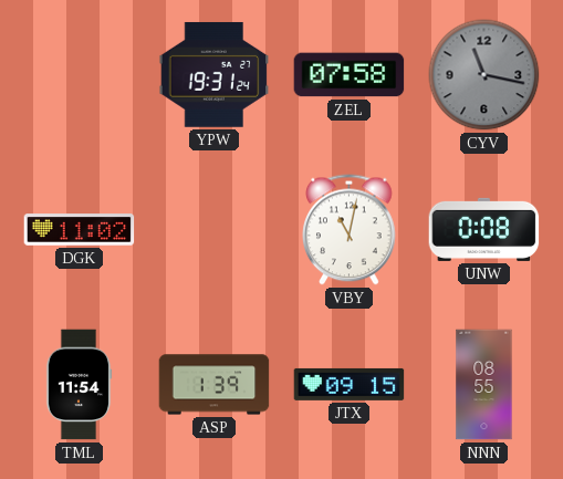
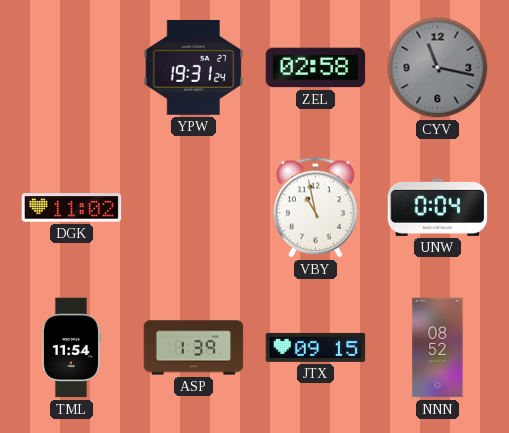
ZEL: 07:58 -> 02:58 (316, 68)
VBY: 11:02 -> 10:58 (316, 208)
UNW: 0:08 -> 0:04 (438, 207)
NNN: 08:55 -> 08:52 (438, 348)
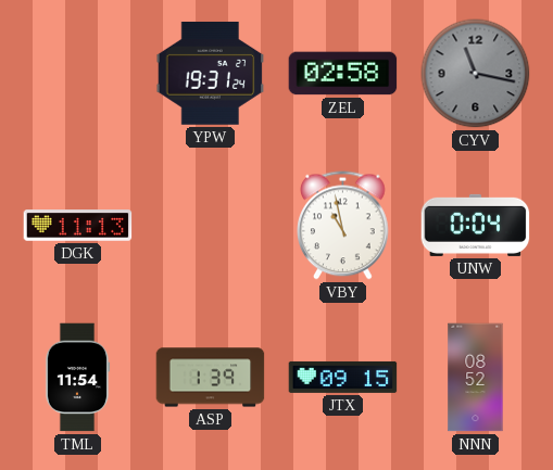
DGK: 11:02 -> 11:13 (78, 226)
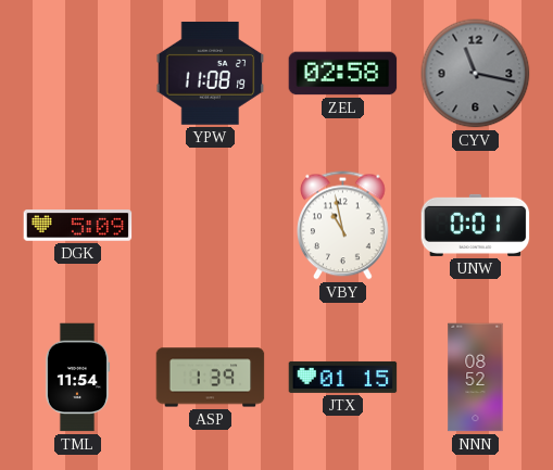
YPW: 19:31 -> 11:08 (211, 73)
DGK: 11:13 -> 5:09 (78, 226)
UNW: 0:04 -> 0:01 (476, 225)
JTX: 09:15 -> 01:15 (343, 377)
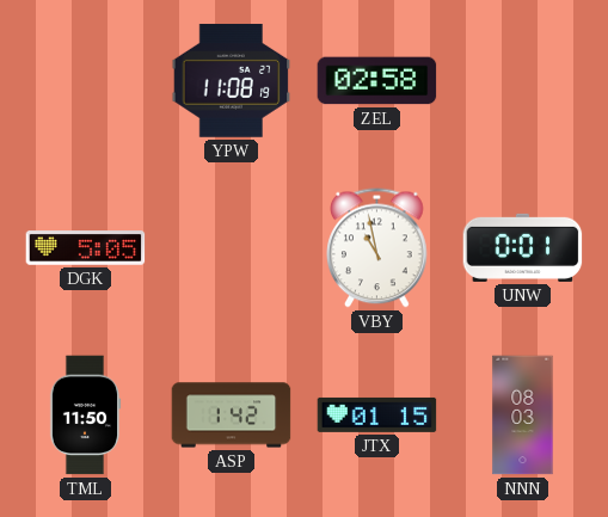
CYV: 11:17 -> none (476, 74)
DGK: 5:09 -> 5:05 (86, 248)
TML: 11:54 -> 11:50 (85, 416)
ASP: 1:39 -> 1:42 (232, 416)
NNN: 08:52 -> 08:03 (523, 416)
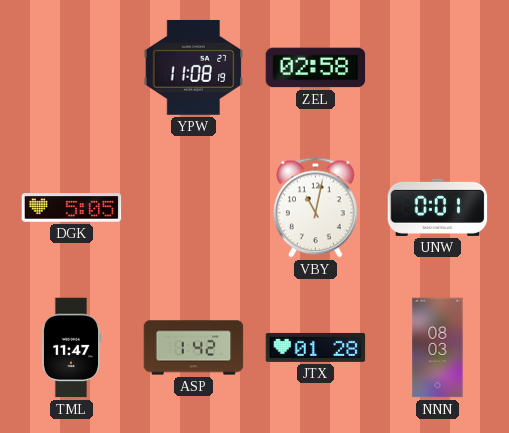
VBY: 10:58 -> 11:02 (316, 208)
TML: 11:50 -> 11:47 (71, 348)
JTX: 01:15 -> 01:28 (316, 347)
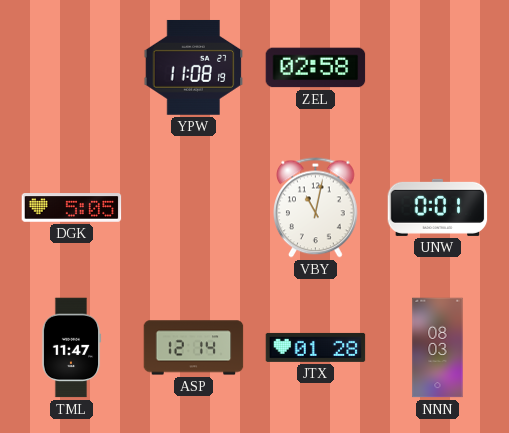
ASP: 1:42 -> 12:14 (194, 348)
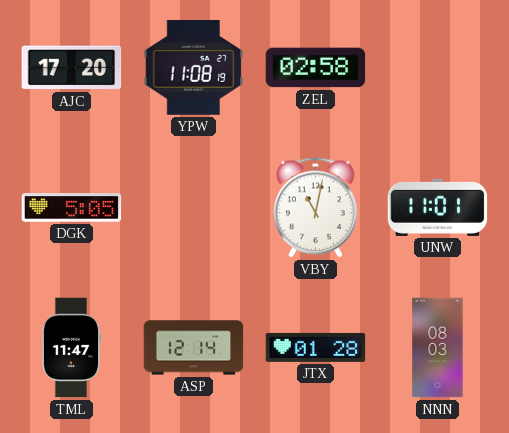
AJC: none -> 17:20 (72, 68)
UNW: 0:01 -> 11:01 (438, 207)
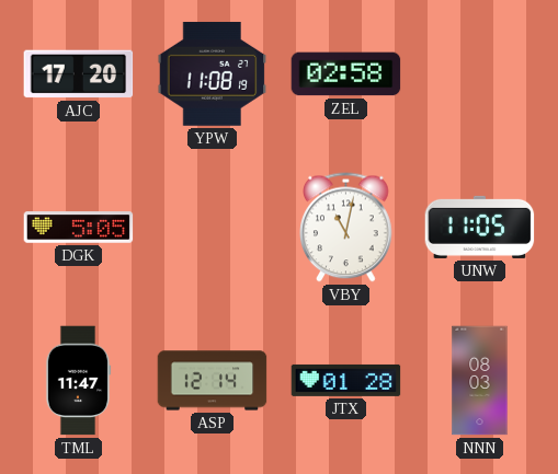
UNW: 11:01 -> 11:05 (480, 227)
